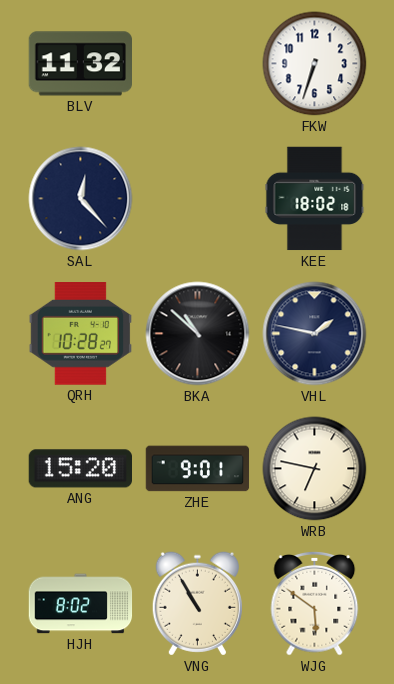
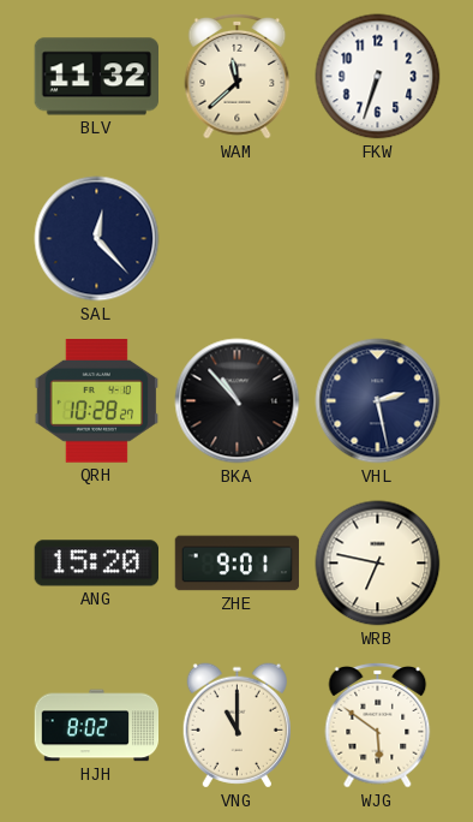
WAM: none -> 11:38 (238, 76)
KEE: 18:02 -> none (315, 199)
BKA: 10:52 -> 10:53 (238, 401)
VHL: 1:47 -> 2:28 (378, 401)
VNG: 10:55 -> 11:00 (237, 726)
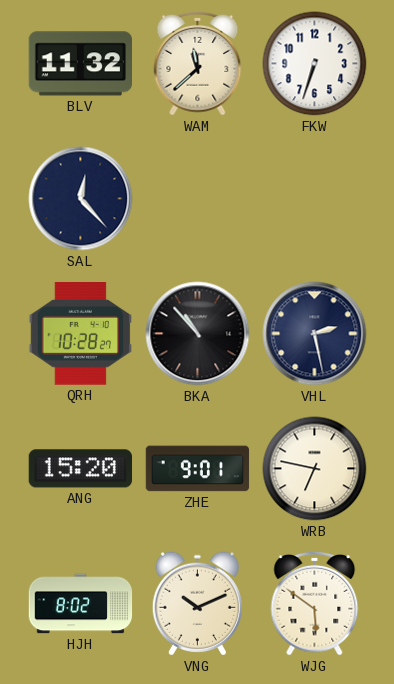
VNG: 11:00 -> 10:11 (197, 604)
